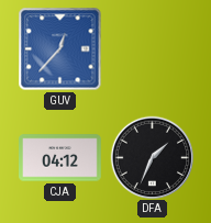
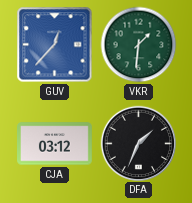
VKR: none -> 1:31 (139, 45)
CJA: 04:12 -> 03:12 (55, 144)
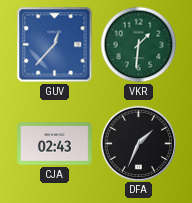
CJA: 03:12 -> 02:43 (55, 144)
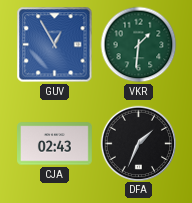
GUV: 12:37 -> 12:55 (55, 45)
